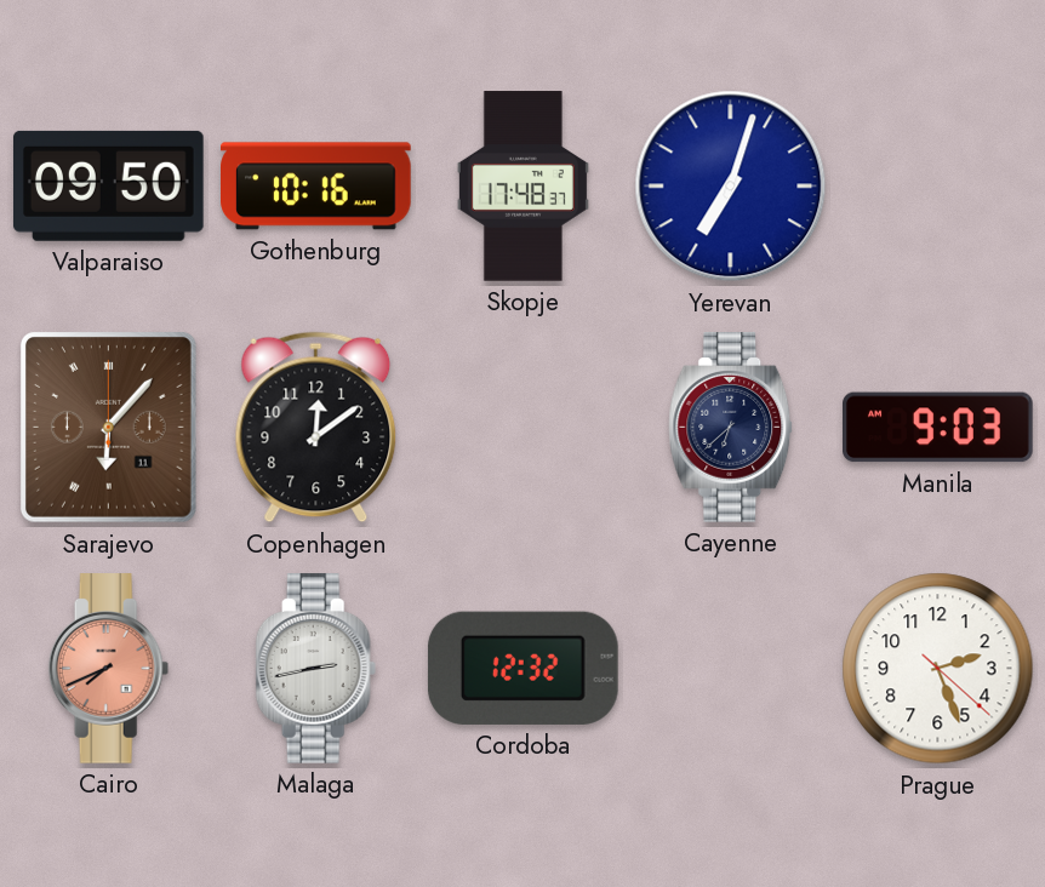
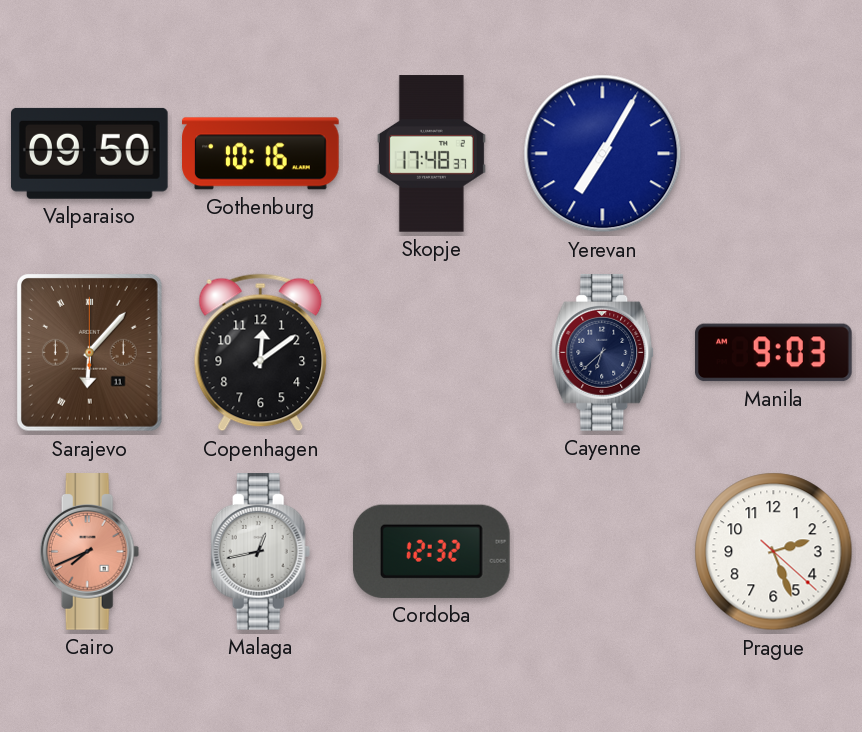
Yerevan: 7:03 -> 7:05 (603, 154)
Malaga: 2:43 -> 12:43 (261, 552)
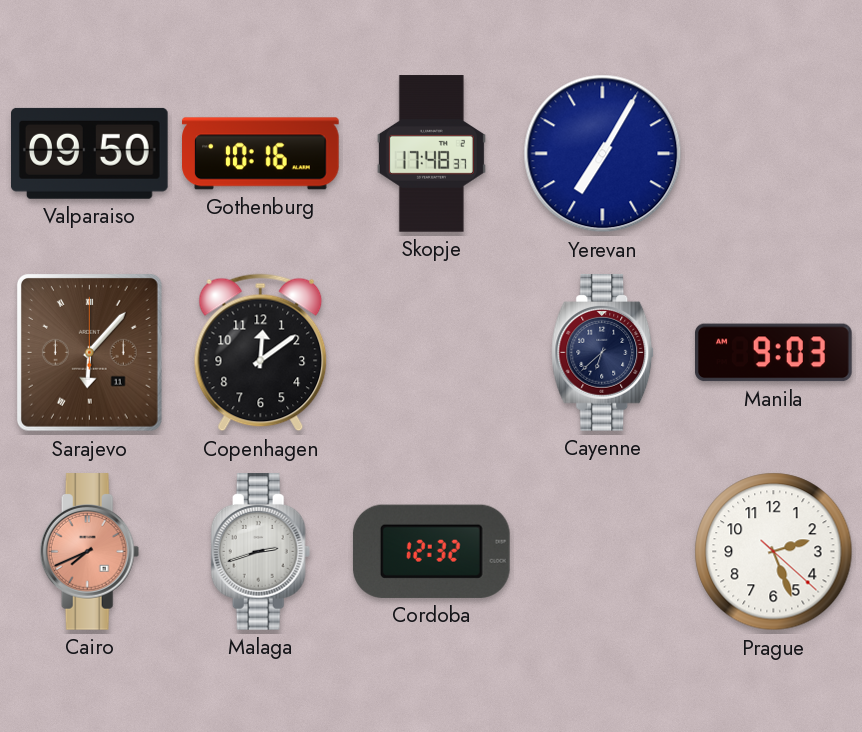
Malaga: 12:43 -> 2:42 (261, 552)
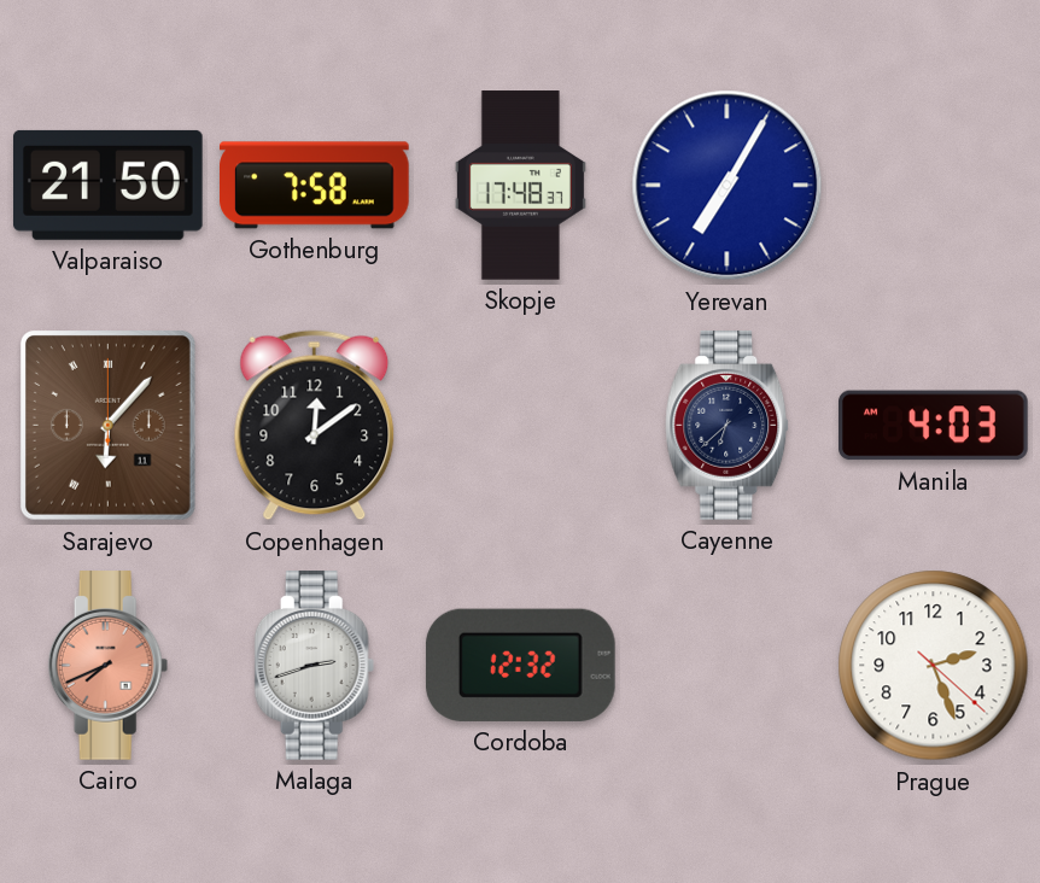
Valparaiso: 09:50 -> 21:50 (109, 185)
Gothenburg: 10:16 -> 7:58 (315, 186)
Manila: 9:03 -> 4:03 (934, 426)
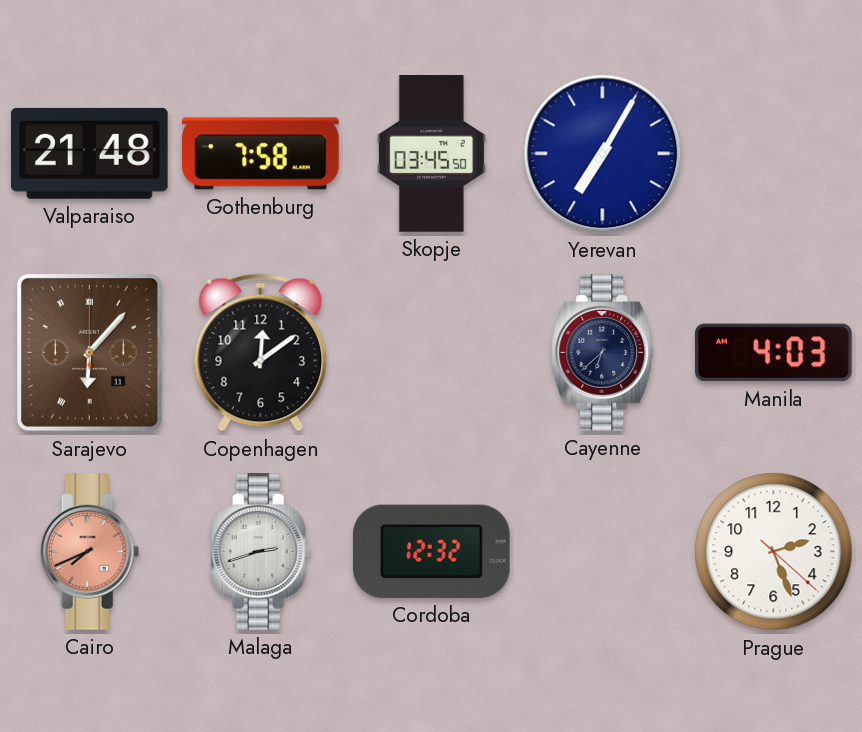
Valparaiso: 21:50 -> 21:48 (90, 153)
Skopje: 17:48 -> 03:45 (431, 154)
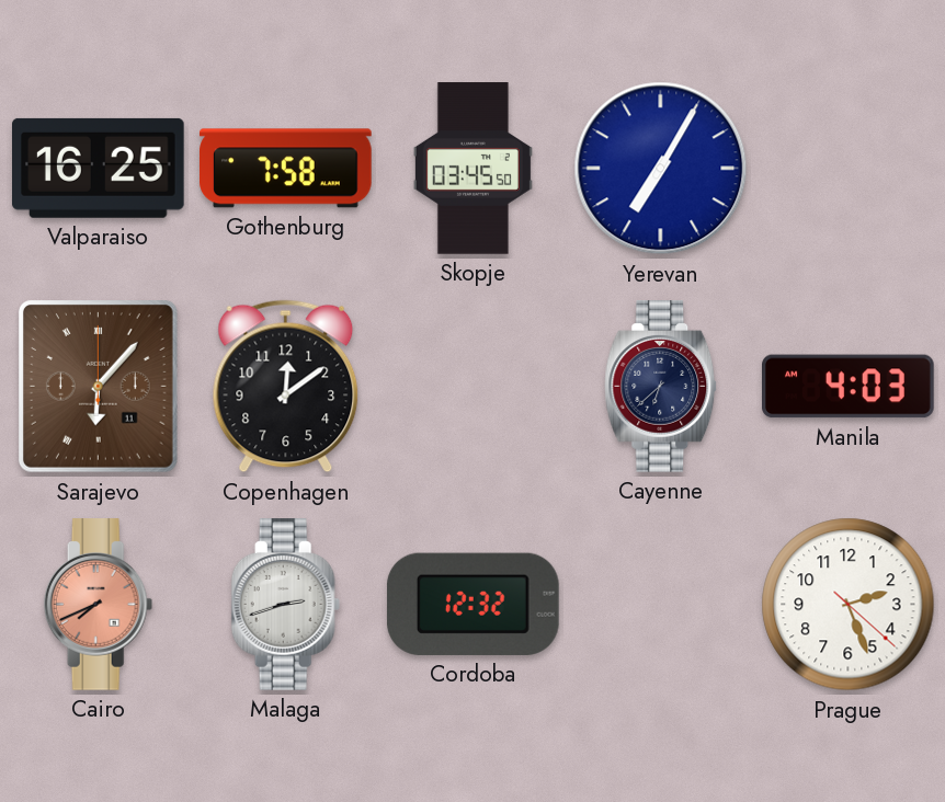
Valparaiso: 21:48 -> 16:25 (99, 168)
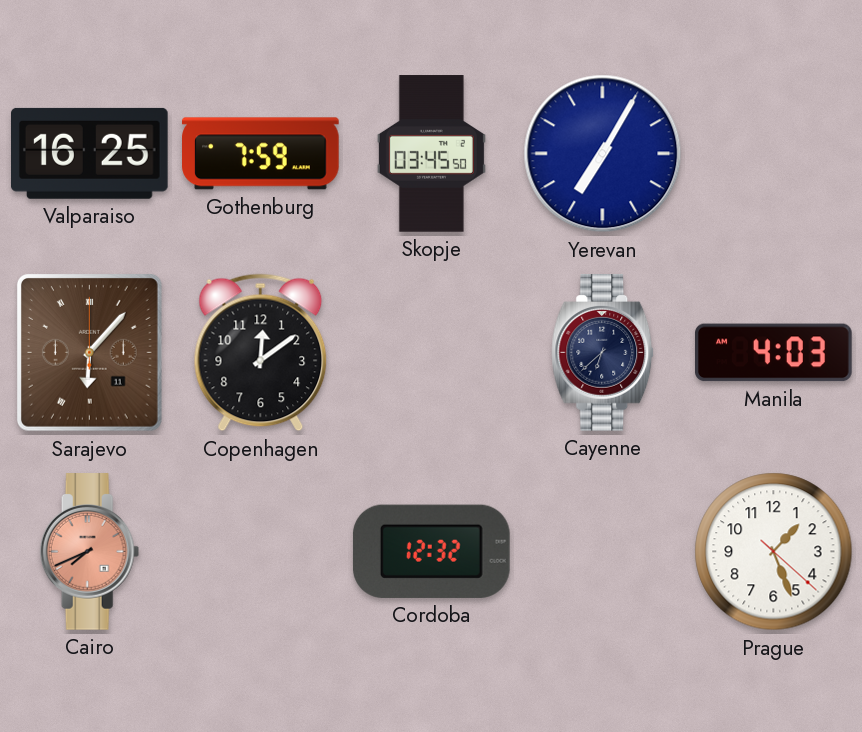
Gothenburg: 7:58 -> 7:59 (261, 154)
Malaga: 2:42 -> none (286, 605)
Prague: 2:26 -> 1:26 (774, 552)
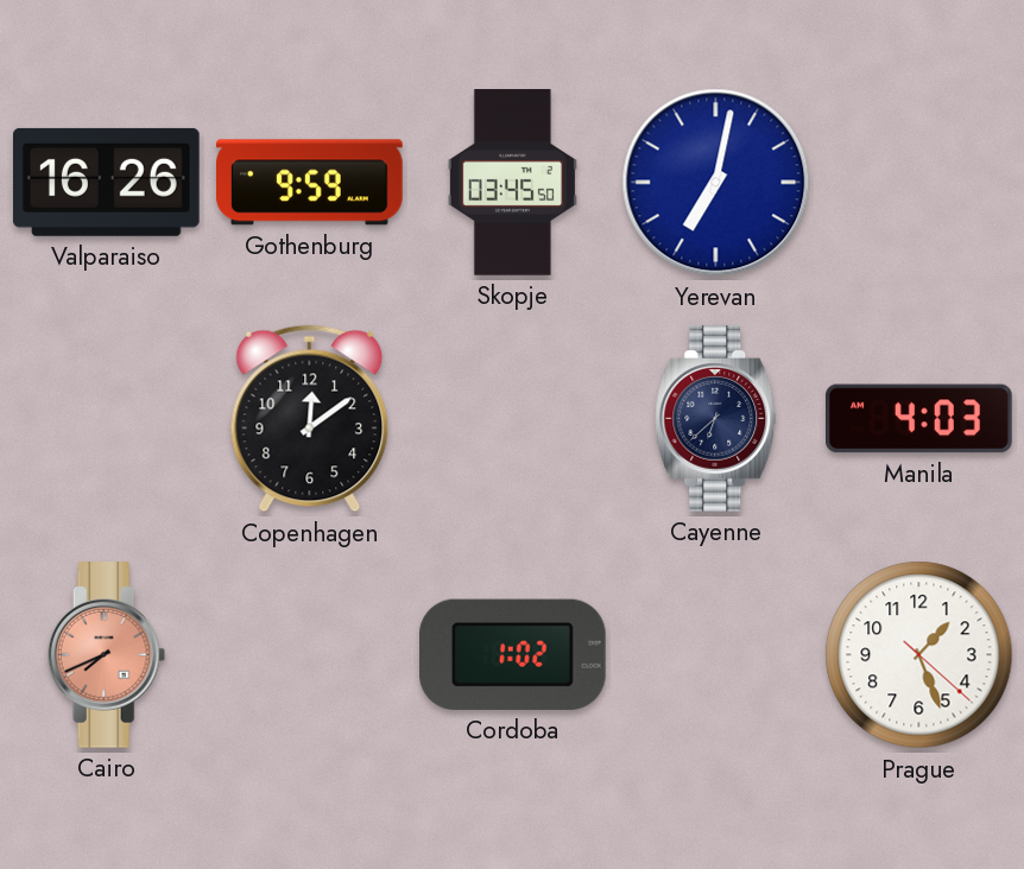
Valparaiso: 16:25 -> 16:26 (107, 182)
Gothenburg: 7:59 -> 9:59 (310, 183)
Yerevan: 7:05 -> 7:02 (716, 183)
Sarajevo: 6:07 -> none (90, 353)
Cordoba: 12:32 -> 1:02 (512, 654)
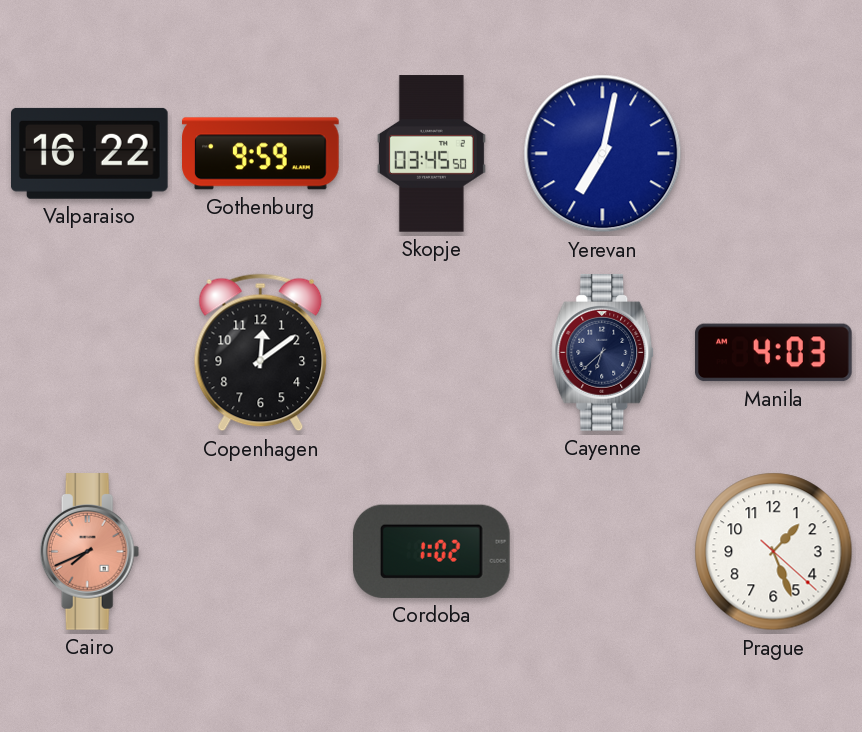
Valparaiso: 16:26 -> 16:22 (90, 153)
